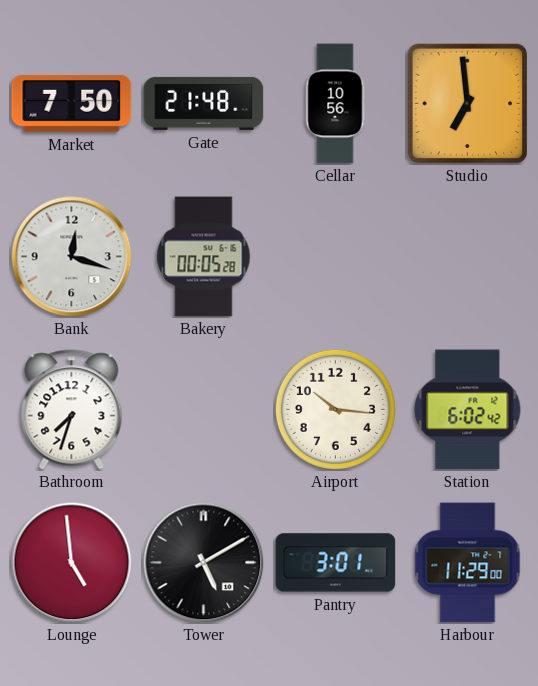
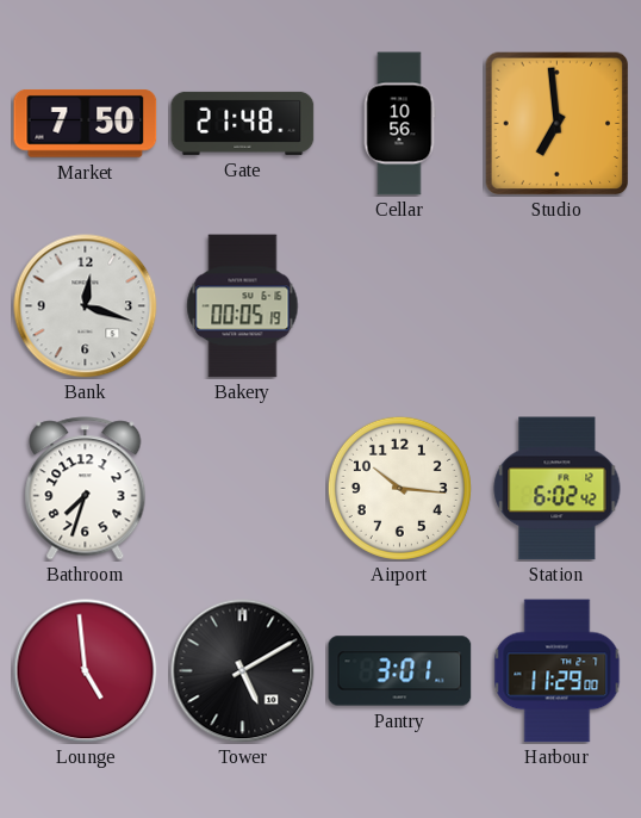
Bakery: 00:05:28 -> 00:05:19 (243, 306)
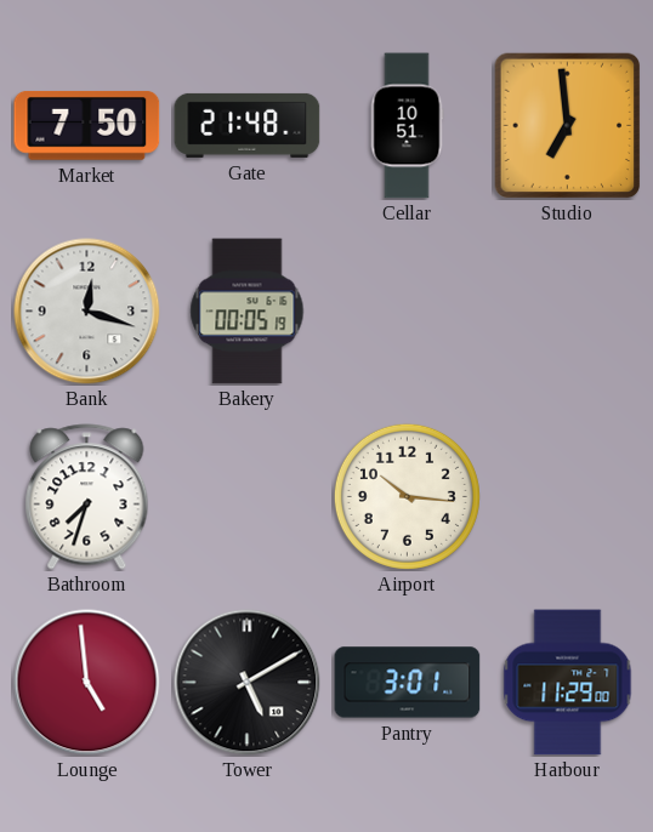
Cellar: 10:56 -> 10:51 (407, 126)
Station: 6:02 -> none (558, 489)
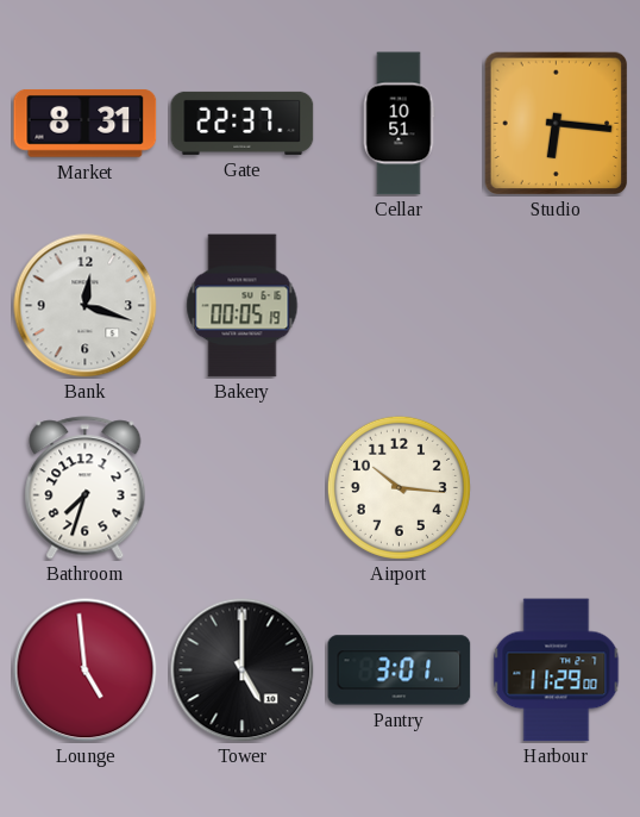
Market: 7:50 -> 8:31 (86, 124)
Gate: 21:48 -> 22:37 (243, 123)
Studio: 6:59 -> 6:16 (556, 123)
Tower: 5:10 -> 5:00 (243, 671)
